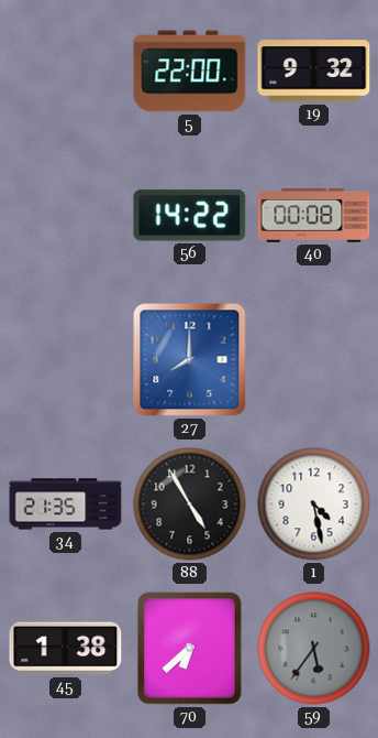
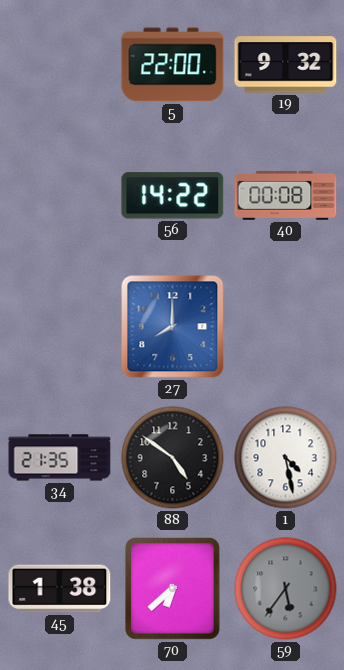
88: 4:55 -> 4:51 (173, 458)
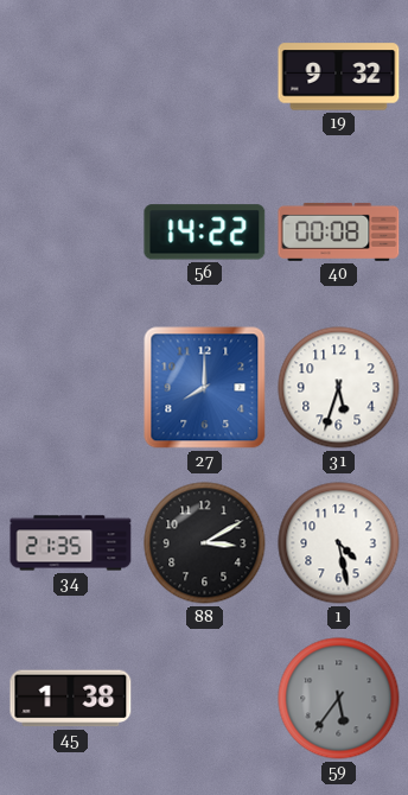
5: 22:00 -> none (173, 65)
31: none -> 5:33 (339, 388)
88: 4:51 -> 3:10 (205, 543)
70: 6:38 -> none (173, 589)
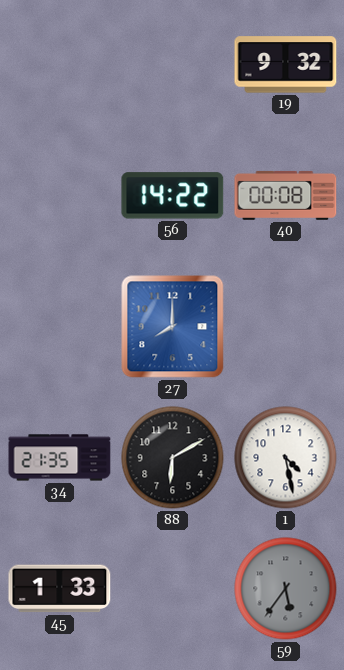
31: 5:33 -> none (339, 388)
88: 3:10 -> 6:10 (173, 458)
45: 1:38 -> 1:33 (60, 589)
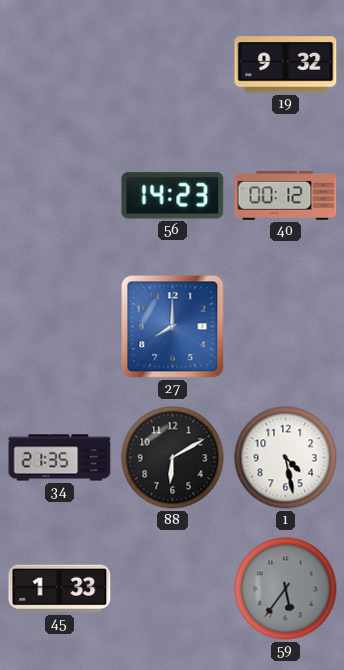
56: 14:22 -> 14:23 (173, 196)
40: 00:08 -> 00:12 (286, 195)
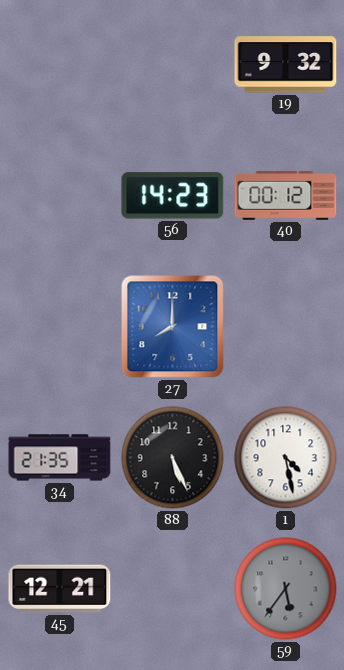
88: 6:10 -> 5:26 (173, 458)
45: 1:33 -> 12:21 (60, 589)
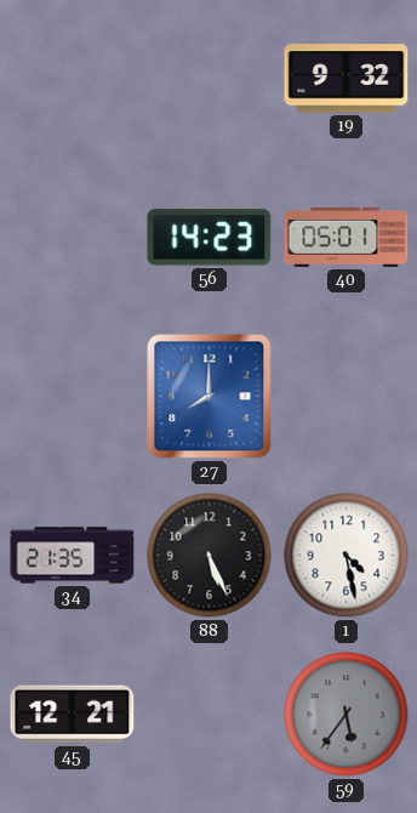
40: 00:12 -> 05:01 (347, 237)
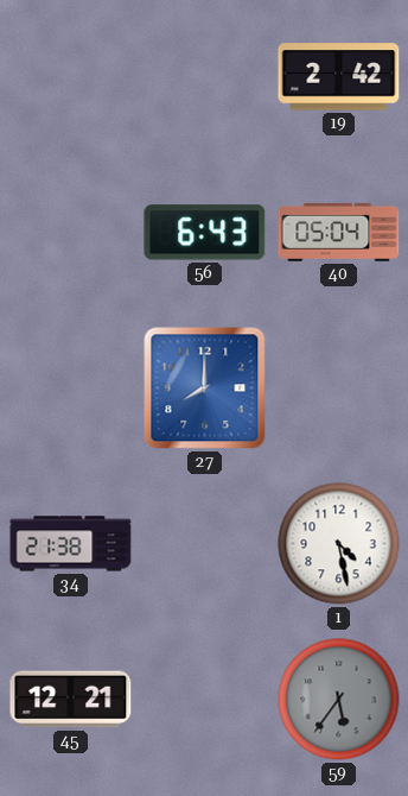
19: 9:32 -> 2:42 (339, 77)
56: 14:23 -> 6:43 (205, 233)
40: 05:01 -> 05:04 (339, 232)
34: 21:35 -> 21:38 (71, 544)
88: 5:26 -> none (210, 556)
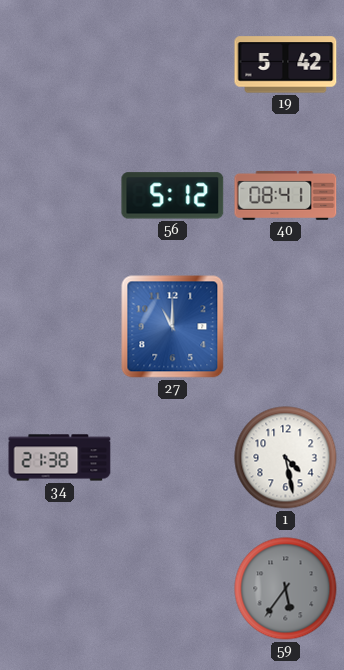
19: 2:42 -> 5:42 (286, 65)
56: 6:43 -> 5:12 (173, 196)
40: 05:04 -> 08:41 (286, 195)
27: 8:00 -> 11:00 (173, 327)
45: 12:21 -> none (71, 700)
